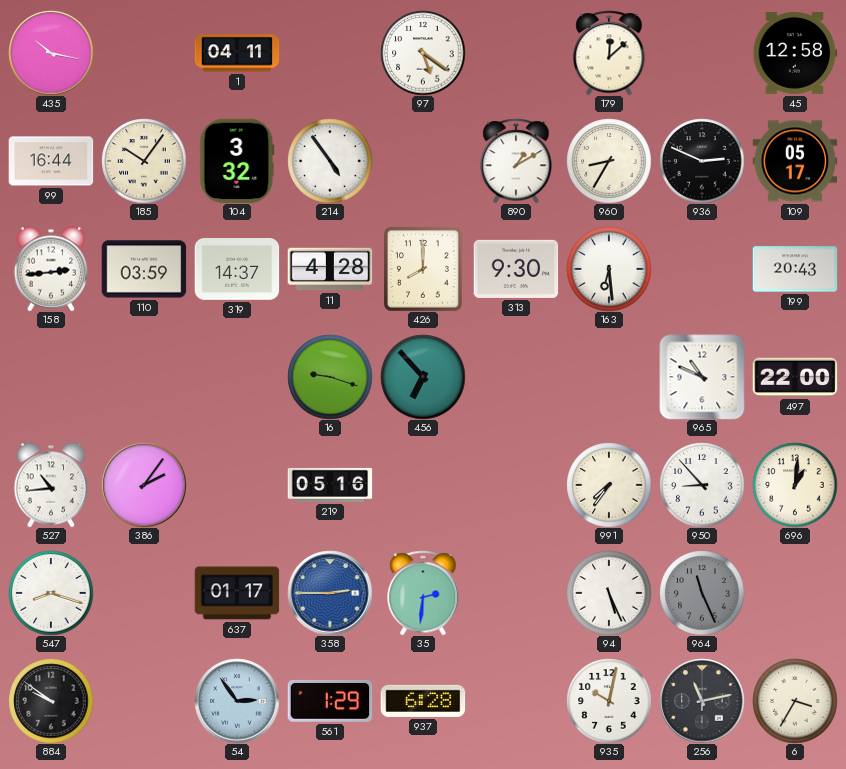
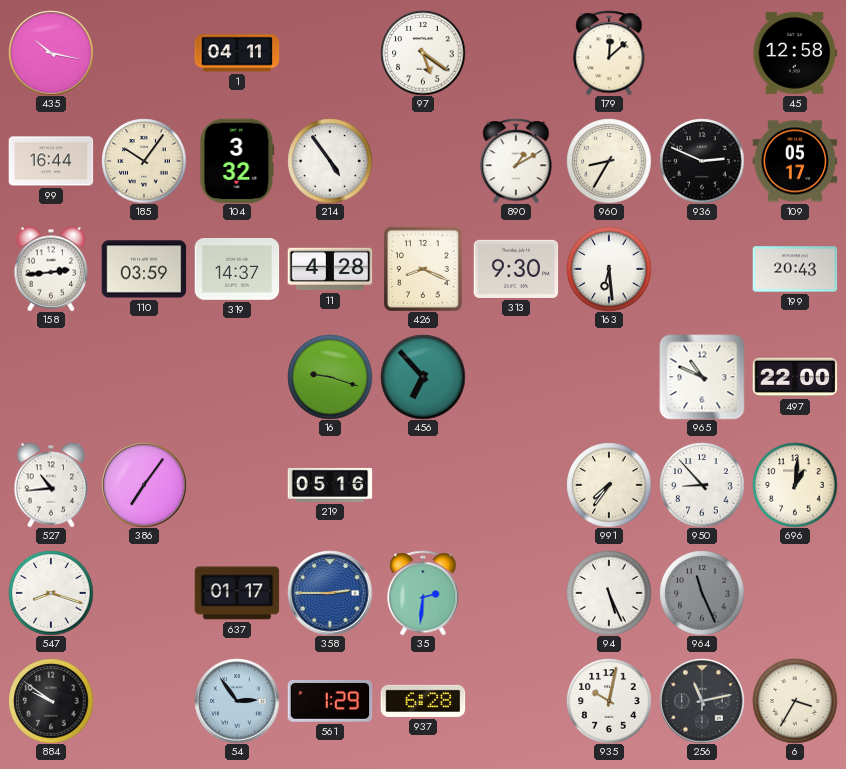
426: 8:00 -> 8:19 (423, 269)
386: 2:06 -> 7:06 (144, 485)
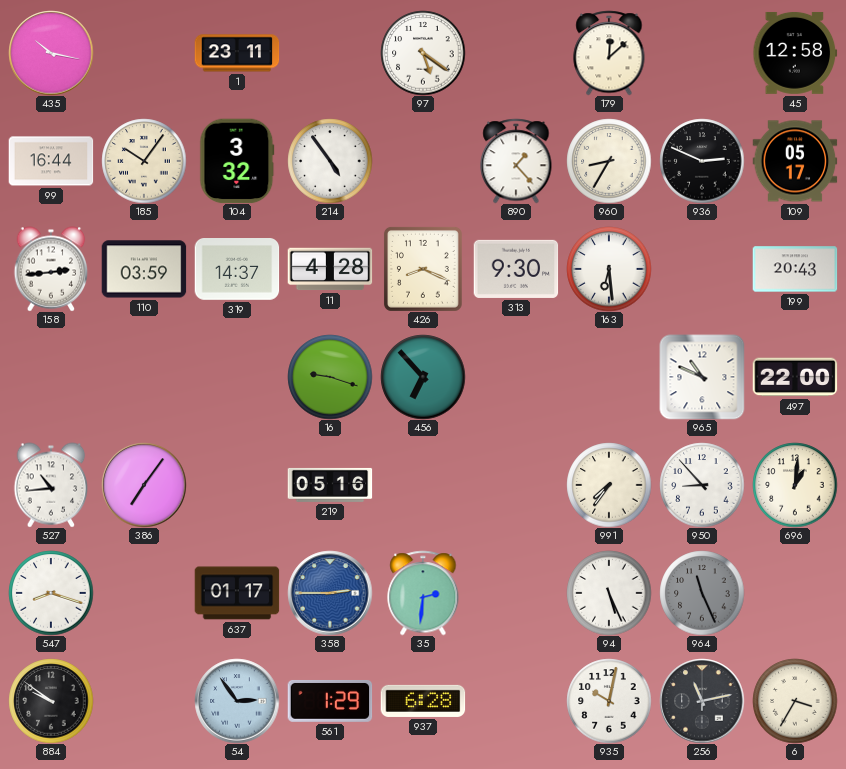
1: 04:11 -> 23:11 (237, 53)
890: 1:10 -> 1:23 (516, 161)
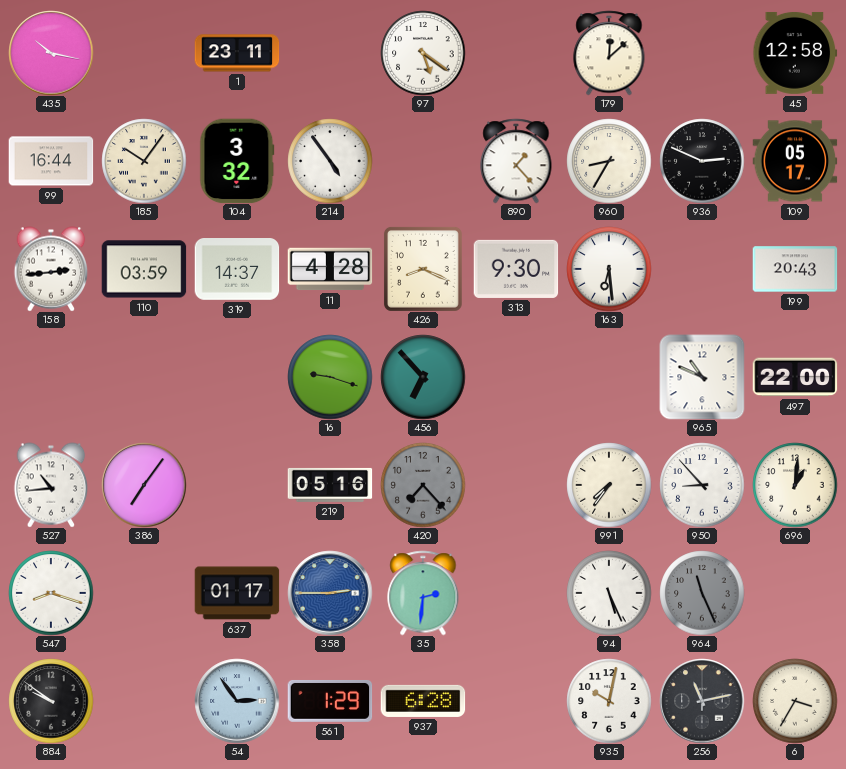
420: none -> 7:23 (423, 485)
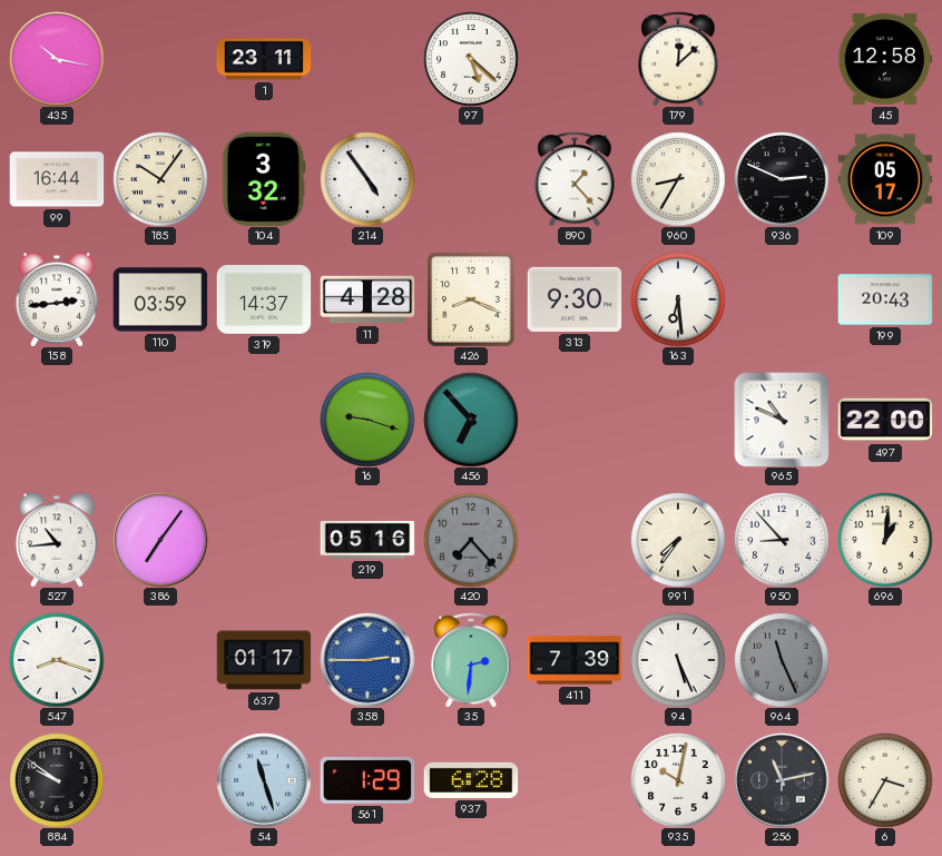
97: 5:21 -> 5:22 (471, 59)
411: none -> 7:39 (575, 660)
54: 2:54 -> 11:27 (264, 780)
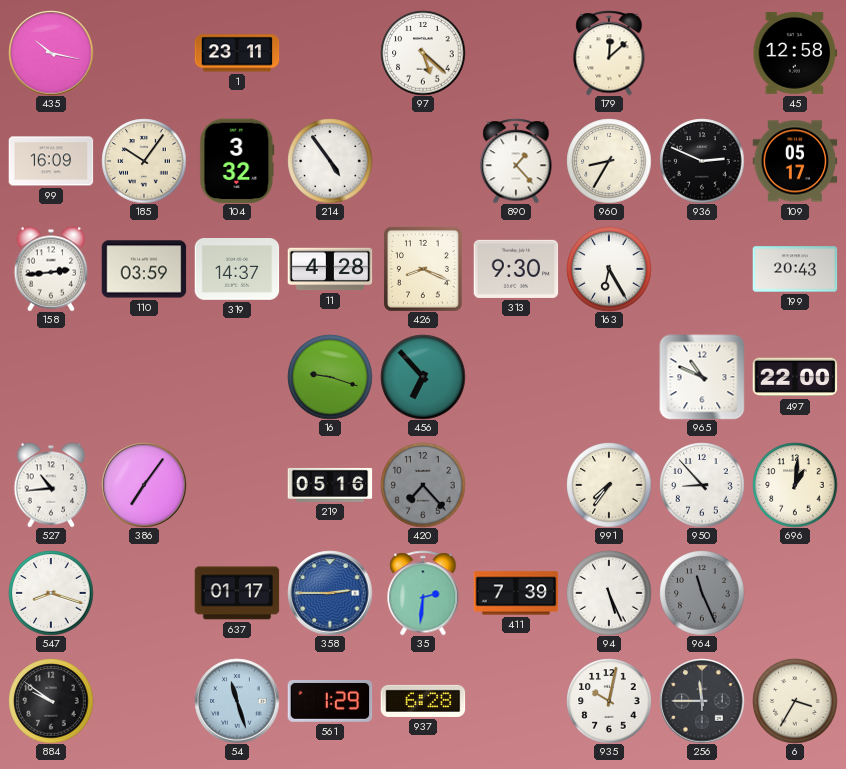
99: 16:44 -> 16:09 (51, 161)
163: 6:29 -> 6:25 (609, 269)
256: 11:13 -> 11:45 (702, 701)
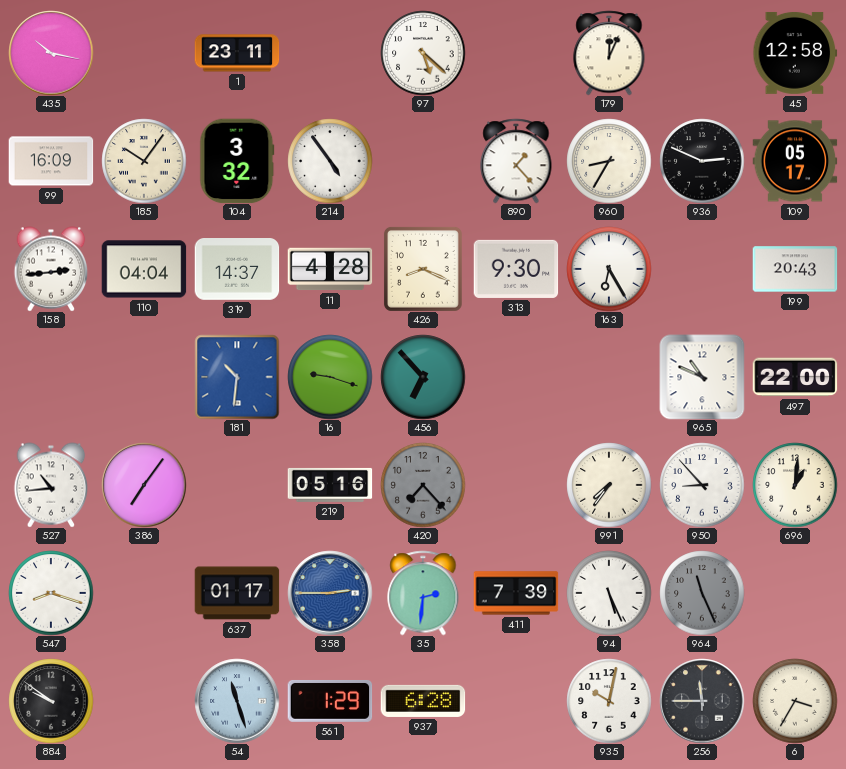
179: 12:08 -> 12:04 (609, 53)
110: 03:59 -> 04:04 (144, 269)
181: none -> 10:31 (237, 377)
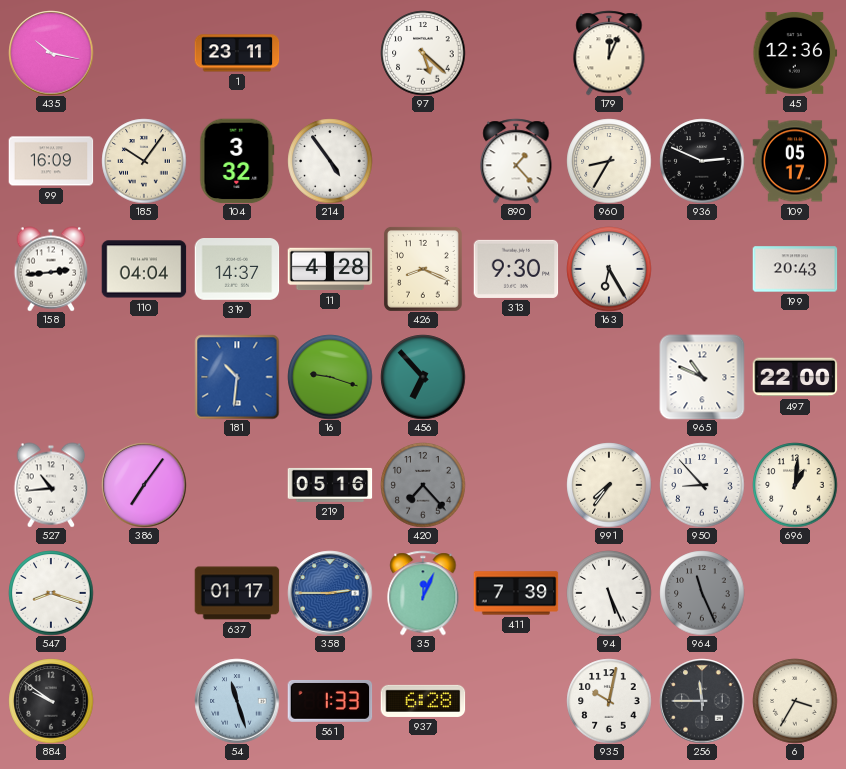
45: 12:58 -> 12:36 (795, 53)
35: 2:31 -> 12:04 (423, 593)
561: 1:29 -> 1:33 (330, 701)
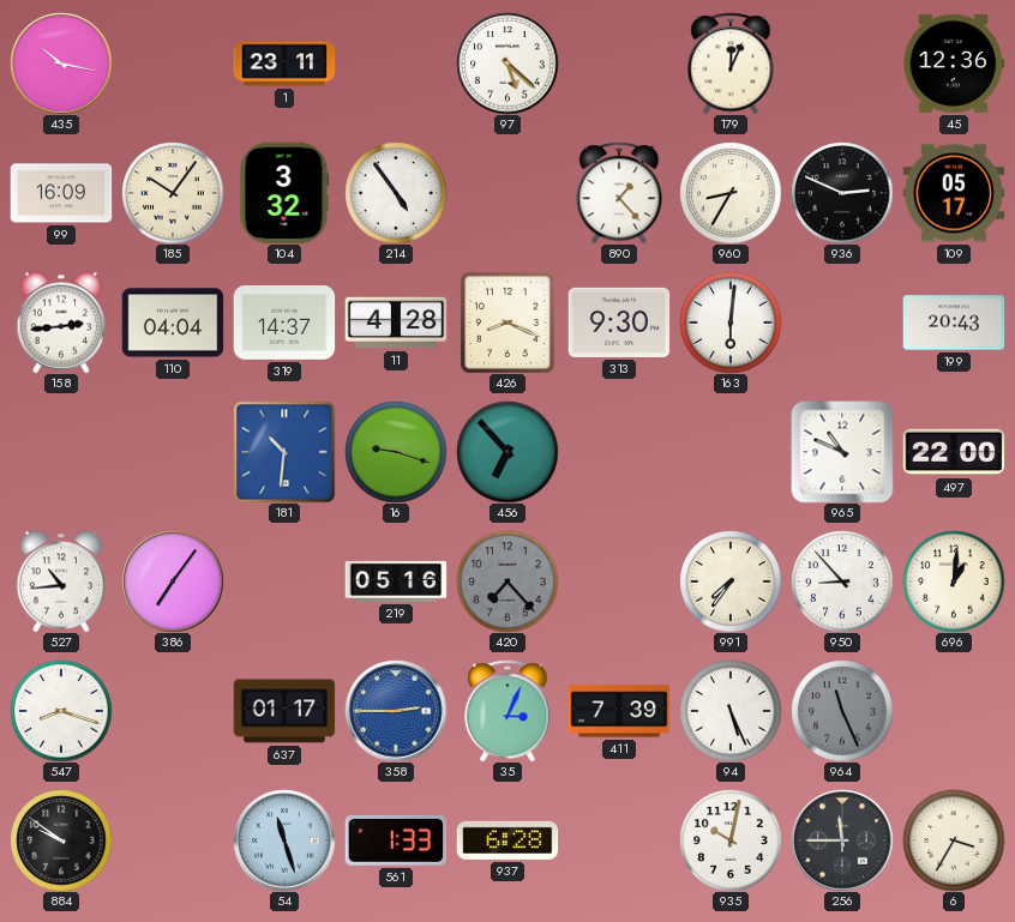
163: 6:25 -> 6:01 (731, 323)
35: 12:04 -> 3:04 (507, 711)
